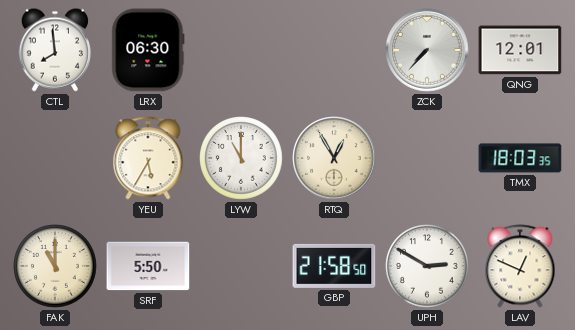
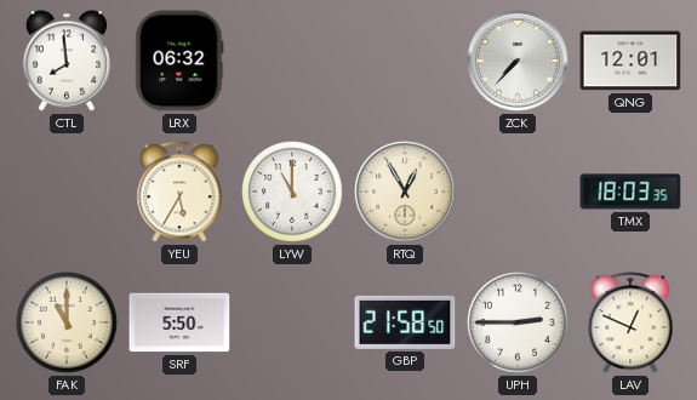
LRX: 06:30 -> 06:32 (179, 61)
UPH: 2:50 -> 2:45 (518, 322)
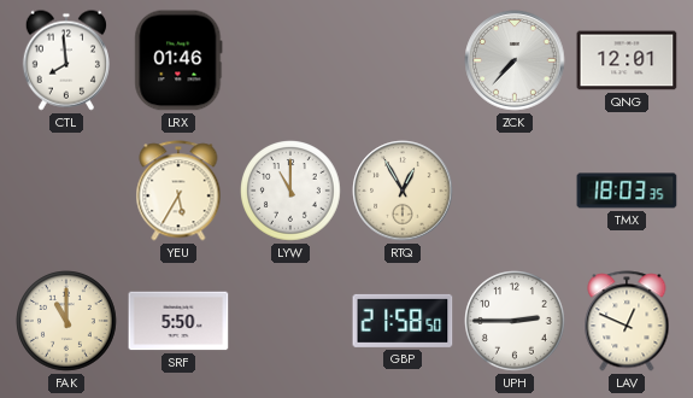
LRX: 06:32 -> 01:46 (178, 60)
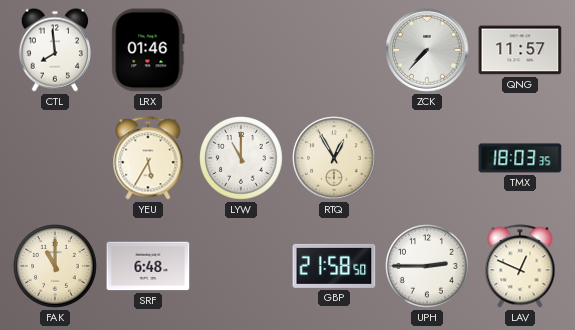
QNG: 12:01 -> 11:57 (520, 50)
SRF: 5:50 -> 6:48 (148, 266)
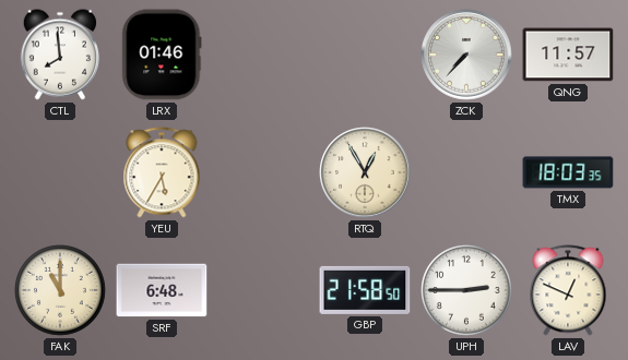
LYW: 11:00 -> none (241, 158)
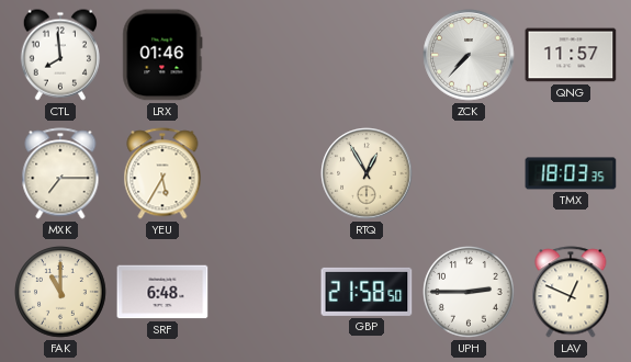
MXK: none -> 7:15 (60, 173)
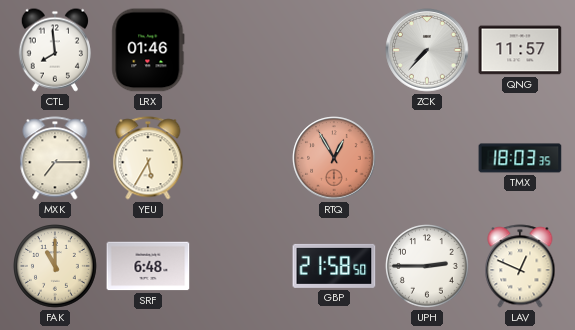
RTQ dial: cream -> salmon (334, 158)
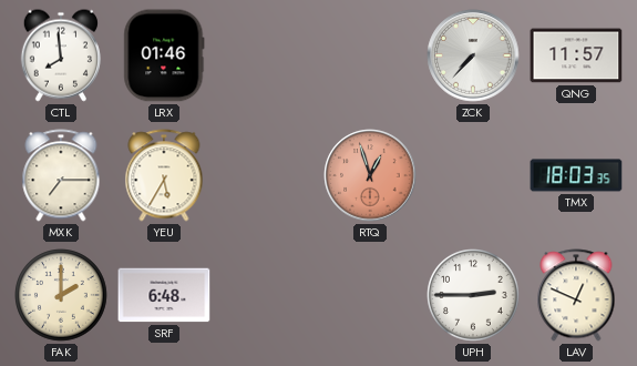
RTQ: 12:55 -> 12:57 (370, 175)
FAK: 11:00 -> 2:00 (61, 295)
GBP: 21:58 -> none (334, 266)
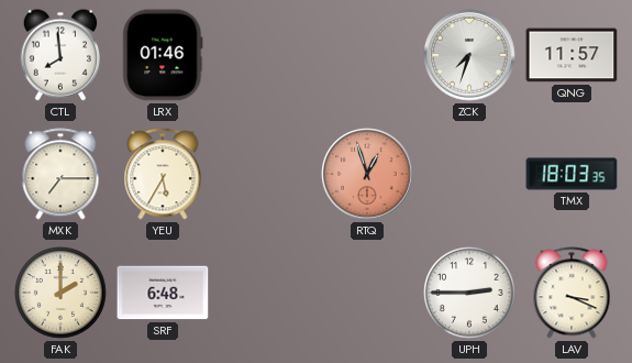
ZCK: 7:37 -> 7:33 (469, 55)
LAV: 12:49 -> 3:19 (572, 293)
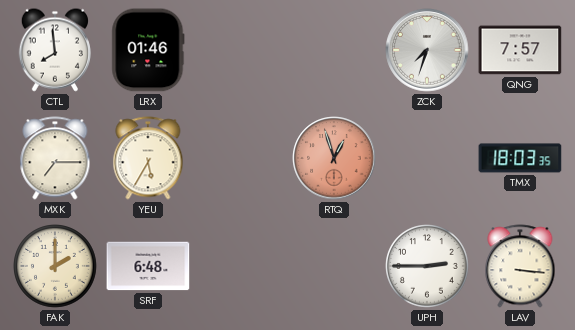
QNG: 11:57 -> 7:57 (520, 50)
LAV: 3:19 -> 3:16 (520, 266)
